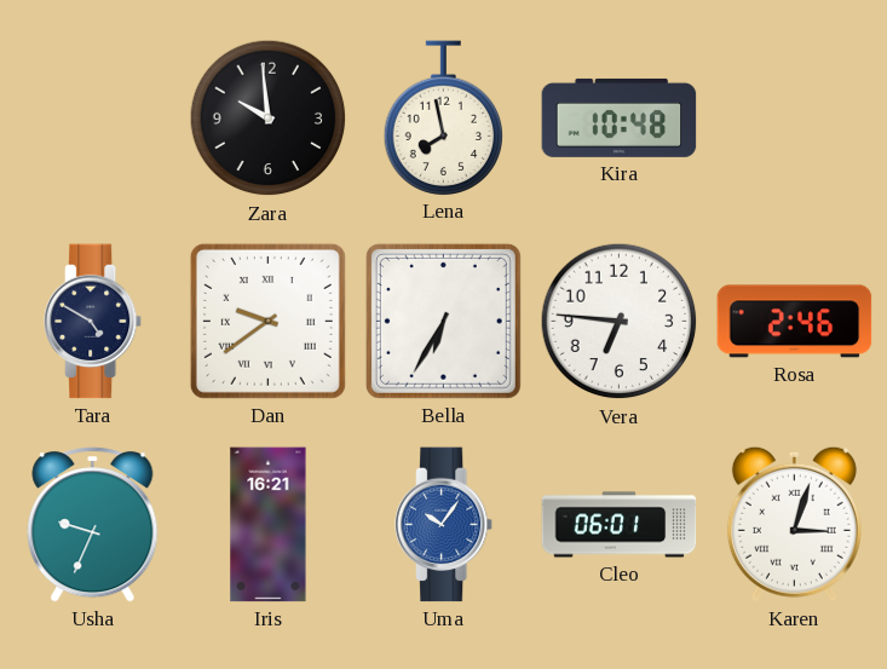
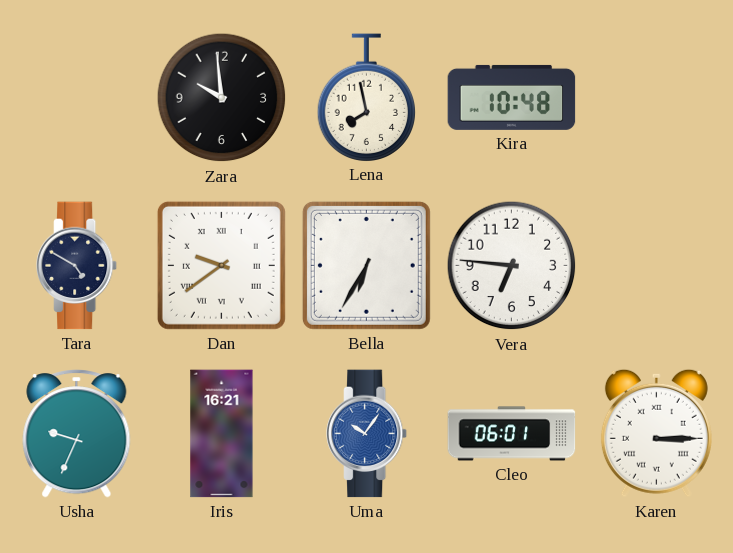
Rosa: 2:46 -> none (795, 322)
Karen: 3:03 -> 3:15 (656, 433)
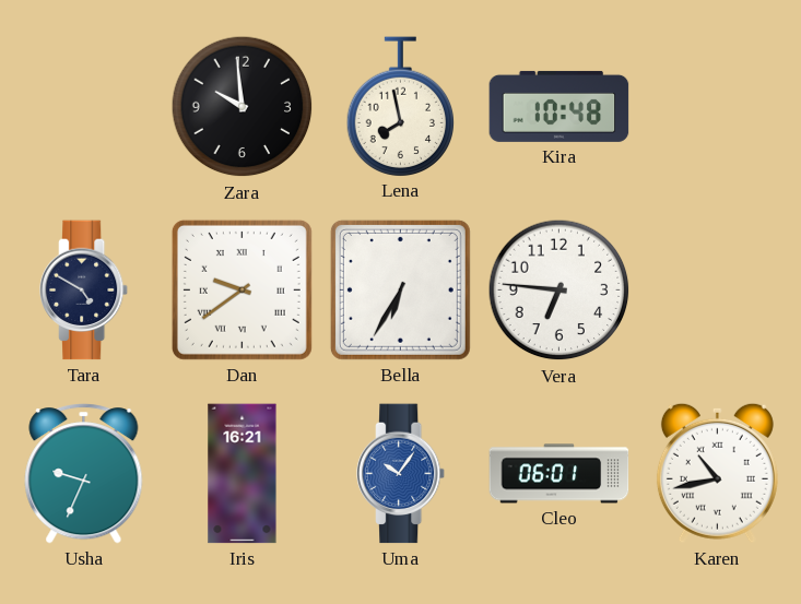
Karen: 3:15 -> 10:43 (717, 473)
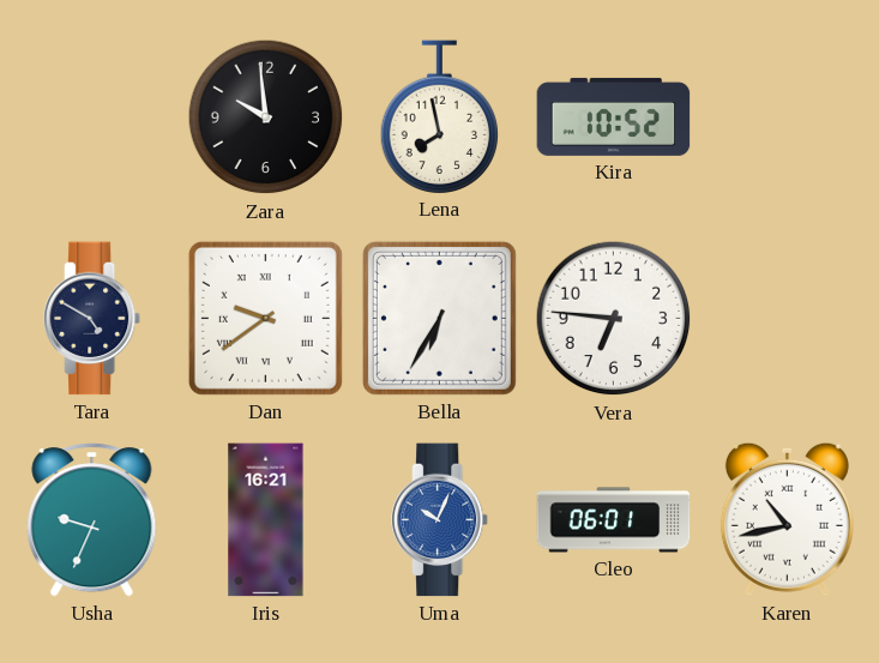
Kira: 10:48 -> 10:52 (614, 116)
Uma: 10:06 -> 10:04 (441, 520)
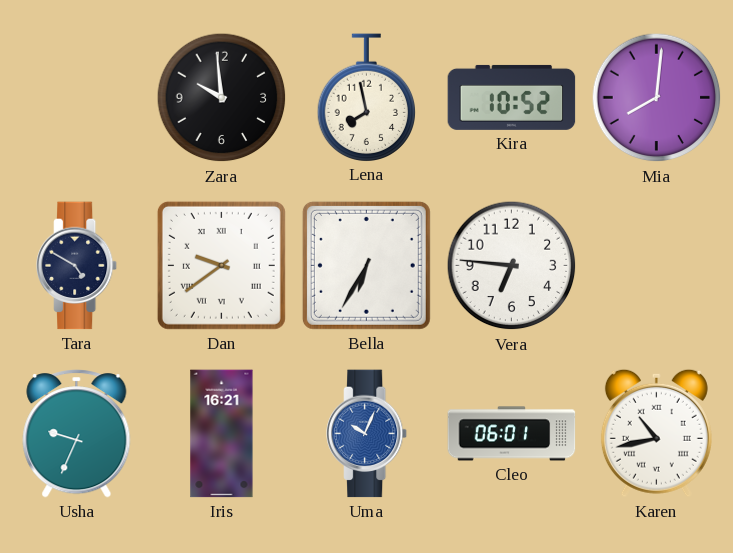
Mia: none -> 8:01 (657, 98)
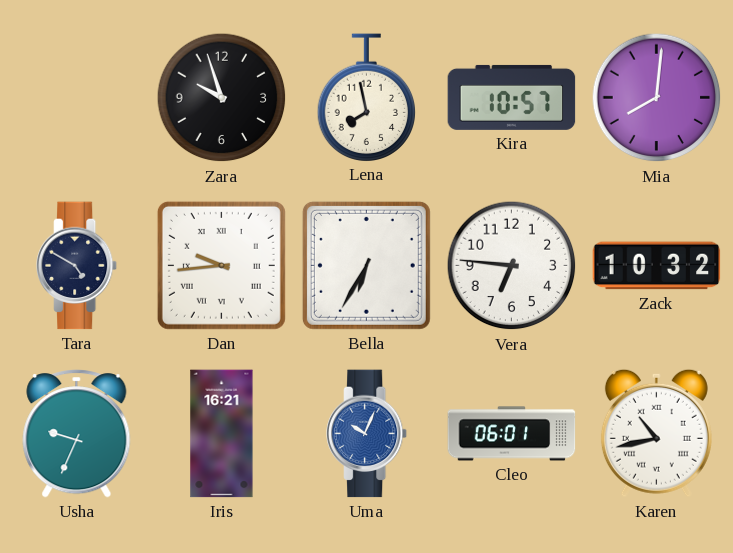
Zara: 9:59 -> 9:57 (222, 98)
Kira: 10:52 -> 10:57 (512, 97)
Dan: 9:39 -> 9:44 (221, 265)
Zack: none -> 10:32 (657, 266)
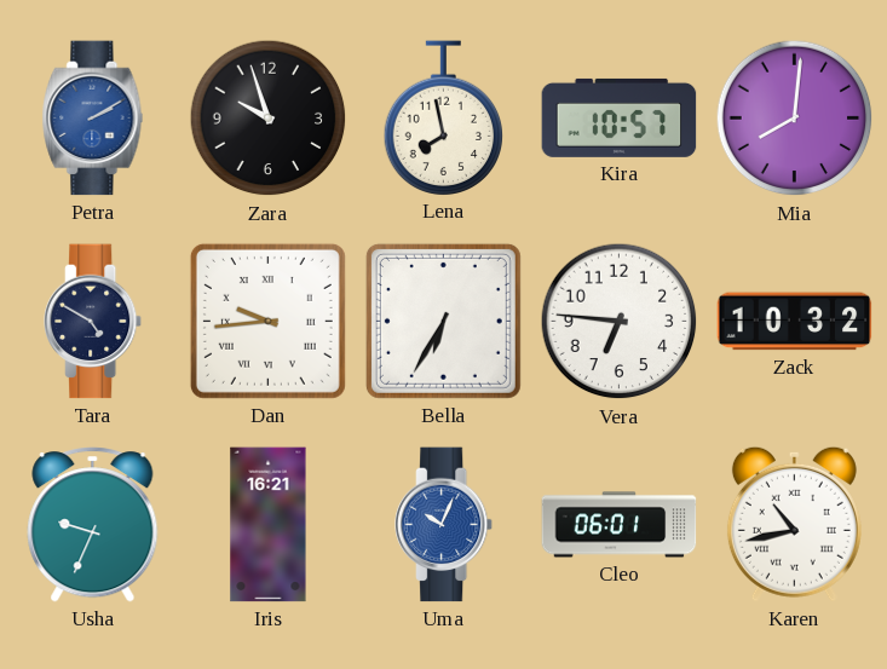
Petra: none -> 2:10 (93, 119)
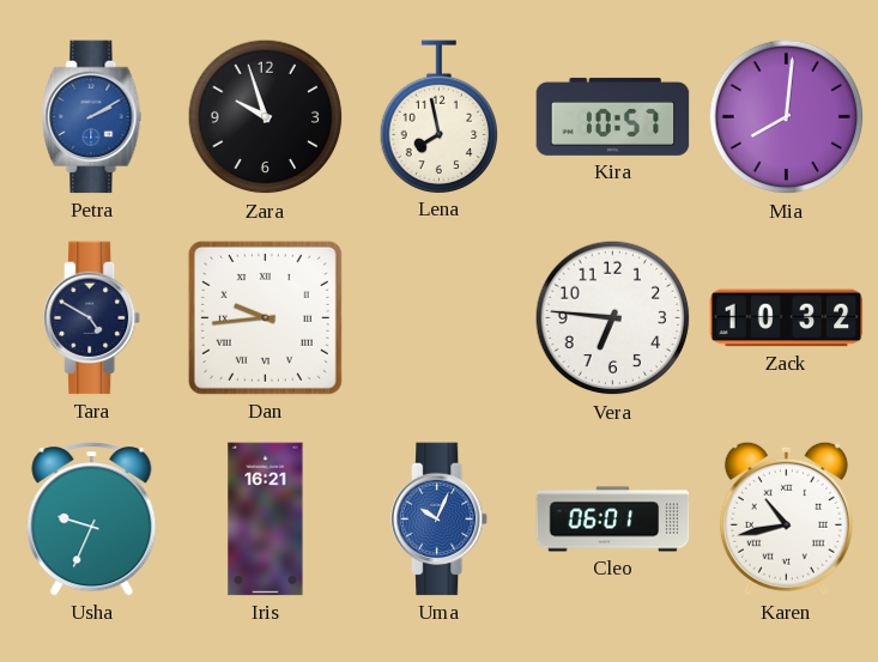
Bella: 6:35 -> none (443, 321)
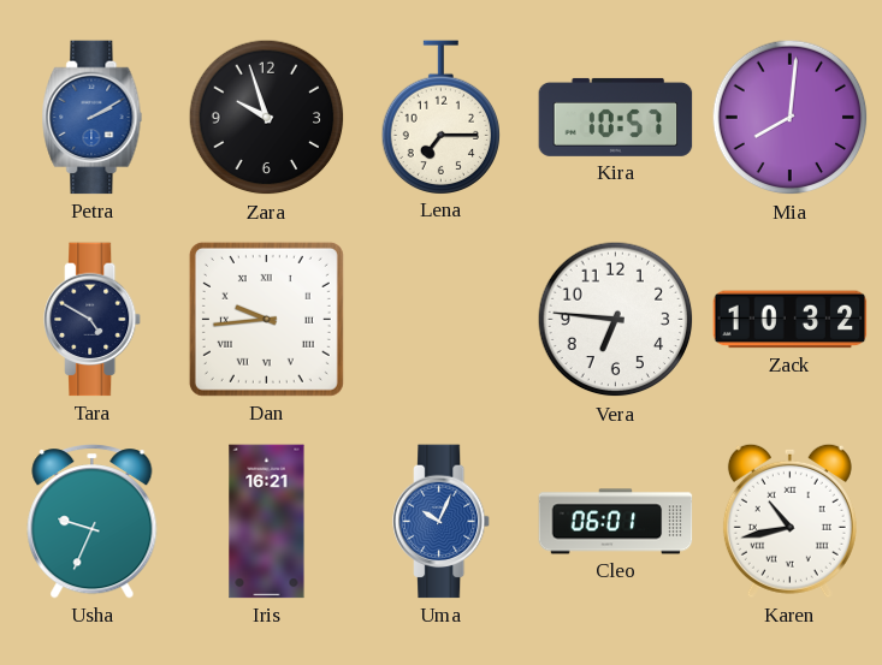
Lena: 7:58 -> 7:15 (440, 117)
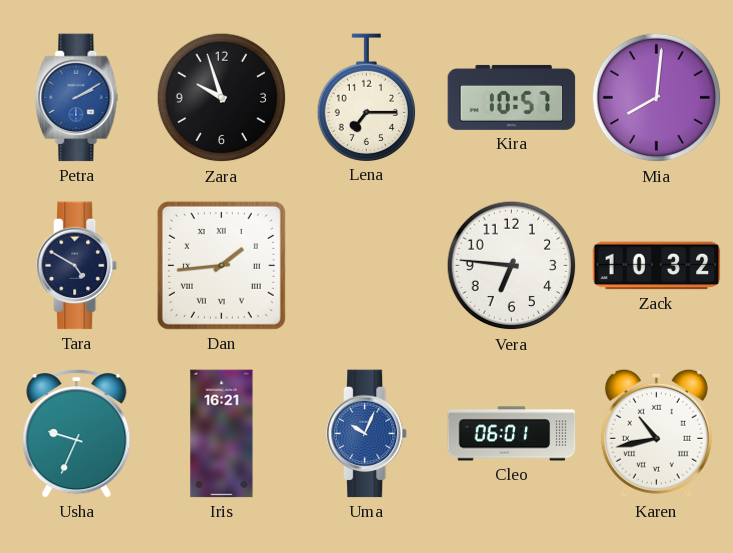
Dan: 9:44 -> 1:44 (221, 265)
